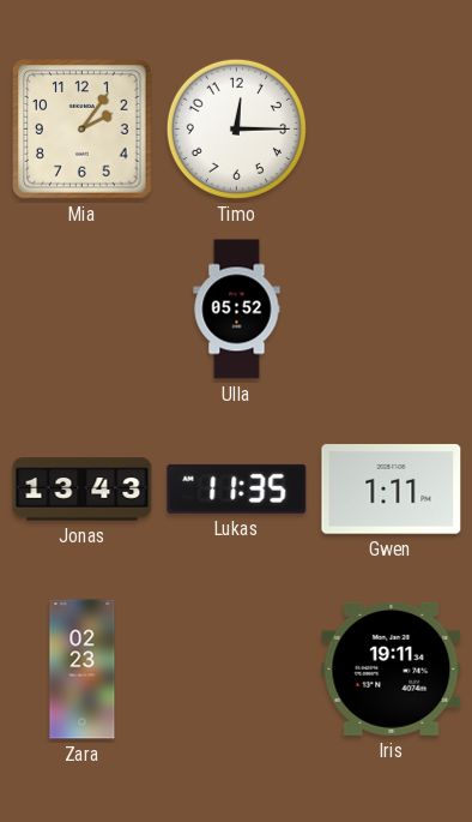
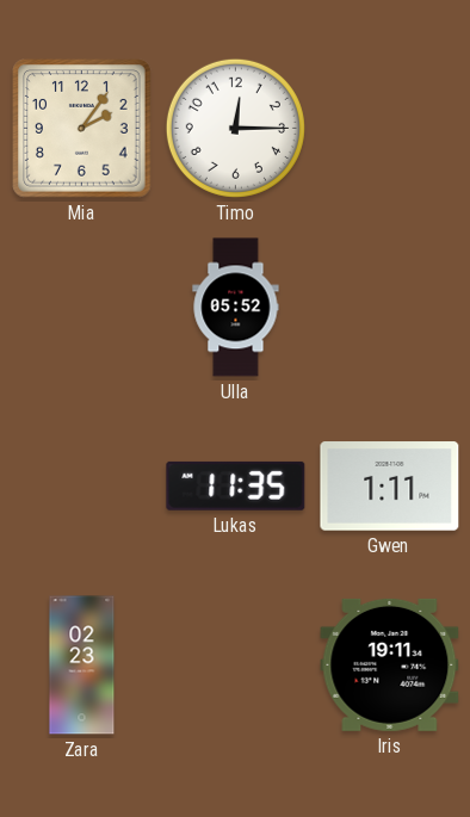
Jonas: 13:43 -> none (83, 490)
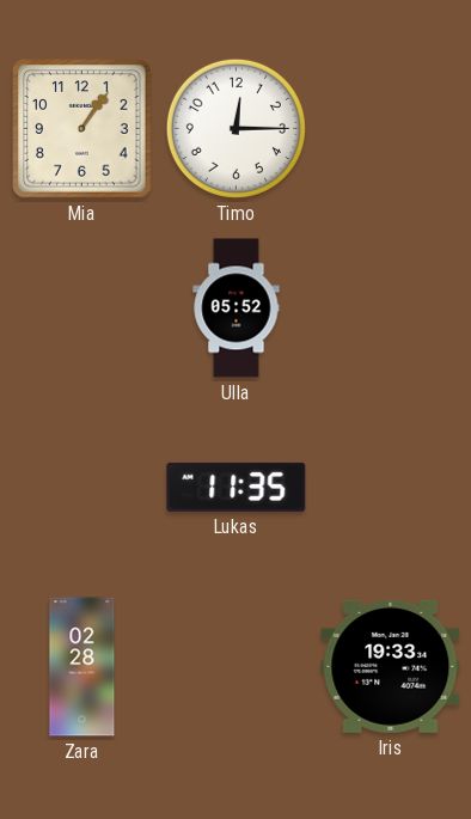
Mia: 2:06 -> 1:06 (82, 129)
Gwen: 1:11 -> none (390, 487)
Zara: 02:23 -> 02:28 (82, 667)
Iris: 19:11 -> 19:33 (391, 666)
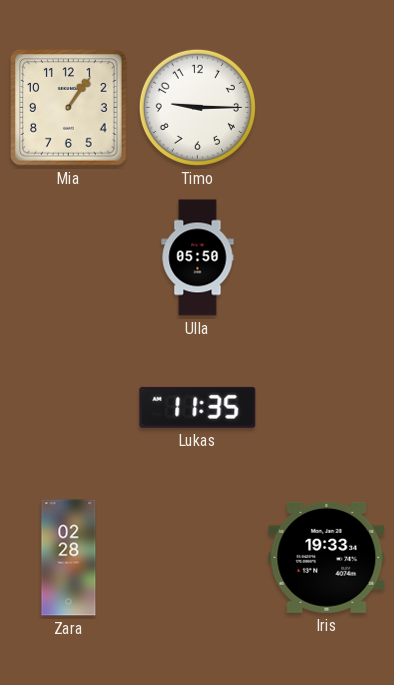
Timo: 12:15 -> 9:15 (197, 107)
Ulla: 05:52 -> 05:50 (198, 258)
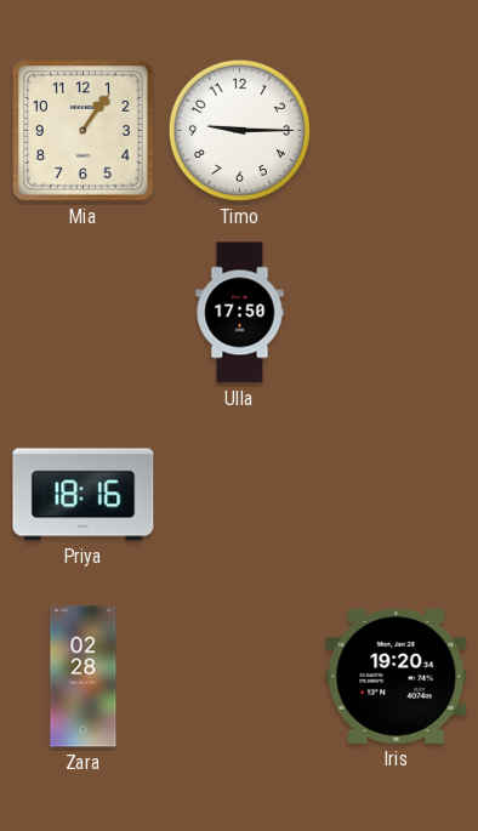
Ulla: 05:50 -> 17:50 (240, 313)
Priya: none -> 18:16 (84, 495)
Lukas: 11:35 -> none (198, 407)
Iris: 19:33 -> 19:20 (397, 676)
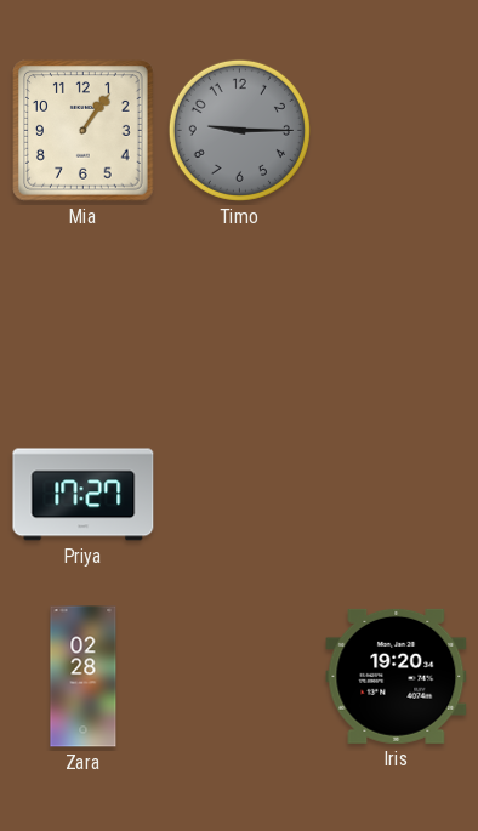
Timo dial: white -> grey (239, 130)
Ulla: 17:50 -> none (240, 313)
Priya: 18:16 -> 17:27 (84, 495)
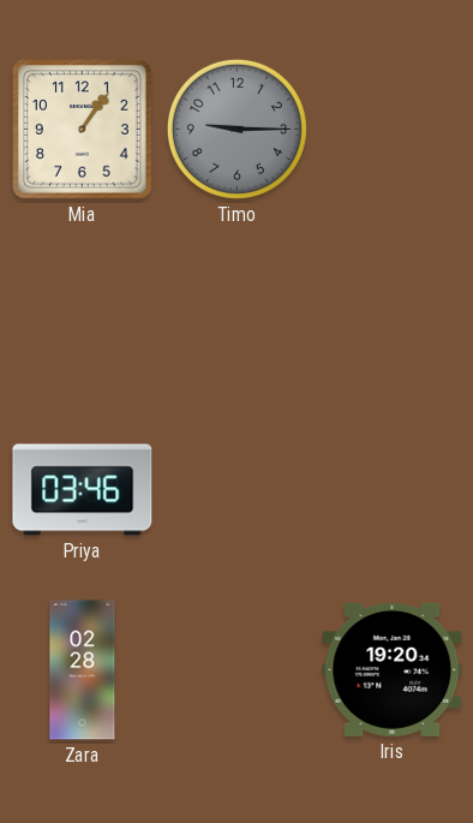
Priya: 17:27 -> 03:46 (83, 490)
